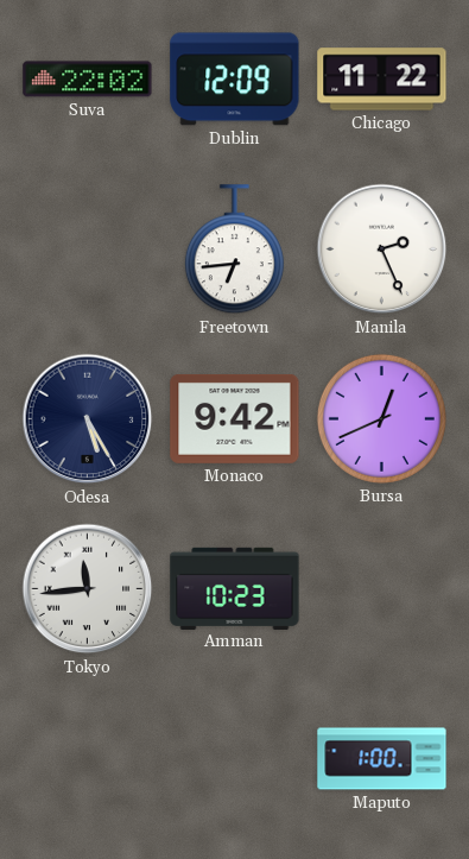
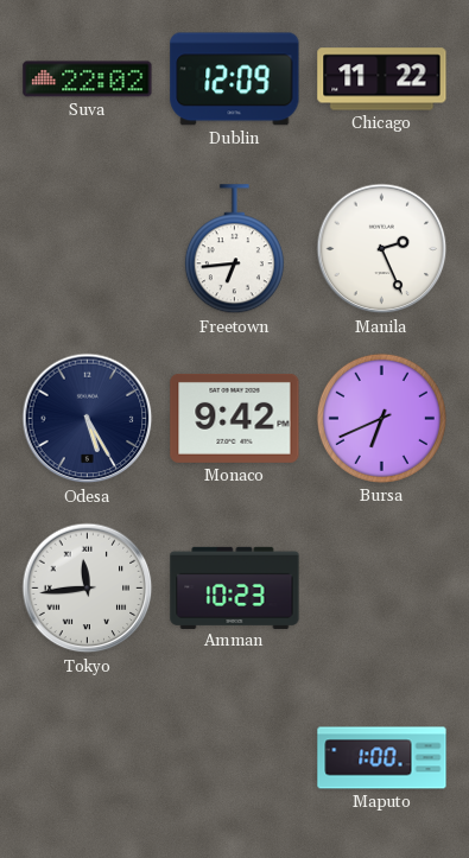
Bursa: 12:41 -> 6:41 (381, 418)
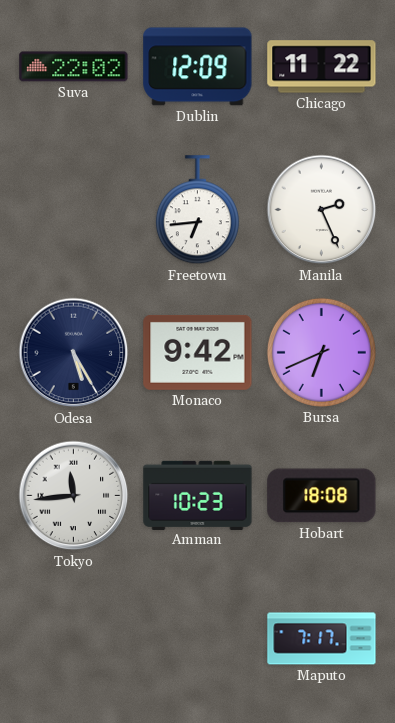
Hobart: none -> 18:08 (322, 496)
Maputo: 1:00 -> 7:17 (322, 639)
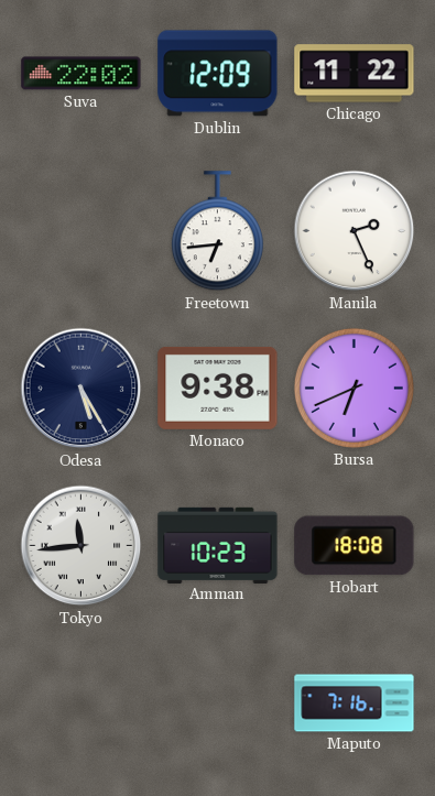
Monaco: 9:42 -> 9:38 (218, 388)
Maputo: 7:17 -> 7:16 (355, 704)
